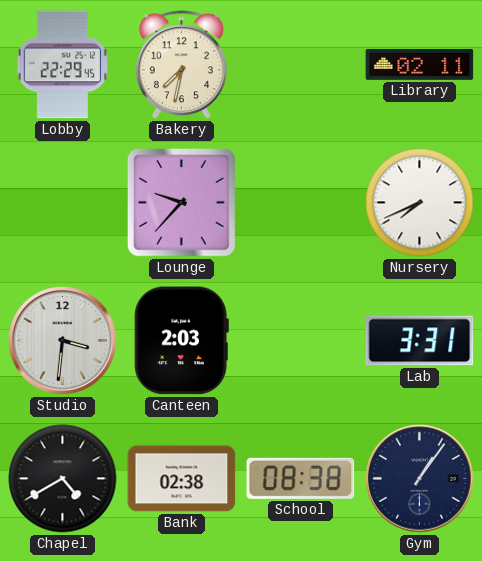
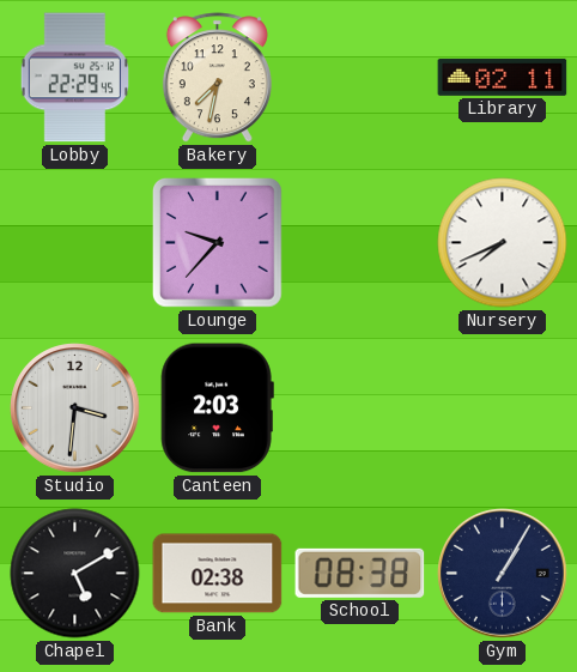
Lab: 3:31 -> none (420, 341)
Chapel: 4:40 -> 5:10 (75, 574)
Gym: 1:06 -> 1:05 (503, 574)
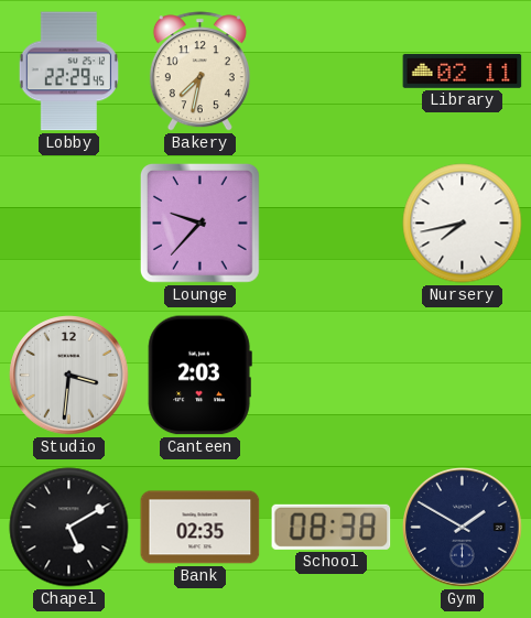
Nursery: 7:41 -> 7:43 (463, 224)
Bank: 02:38 -> 02:35 (201, 528)
Gym: 1:05 -> 1:50 (463, 528)
